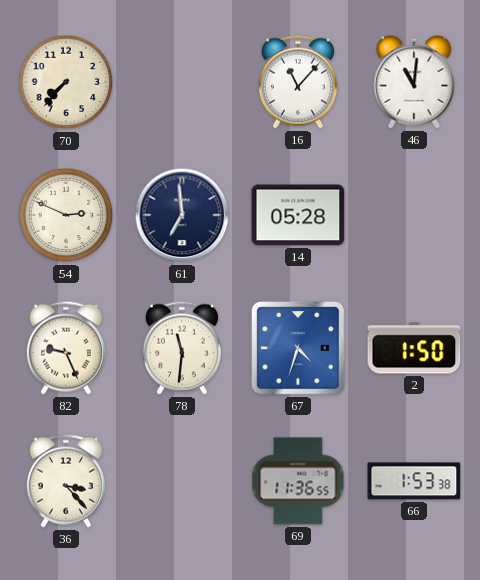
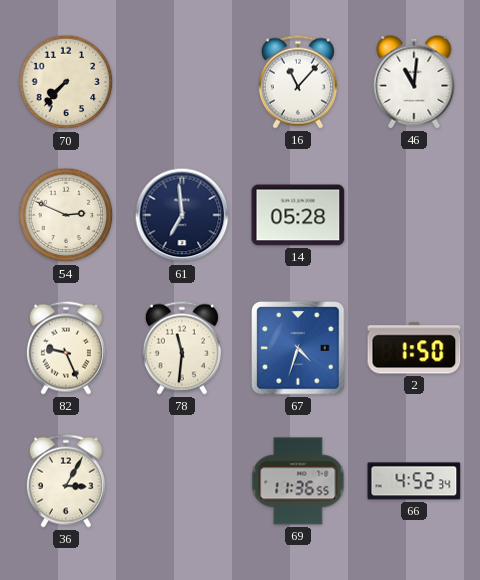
36: 3:23 -> 3:05 (66, 481)
66: 1:53 -> 4:52 (414, 481)
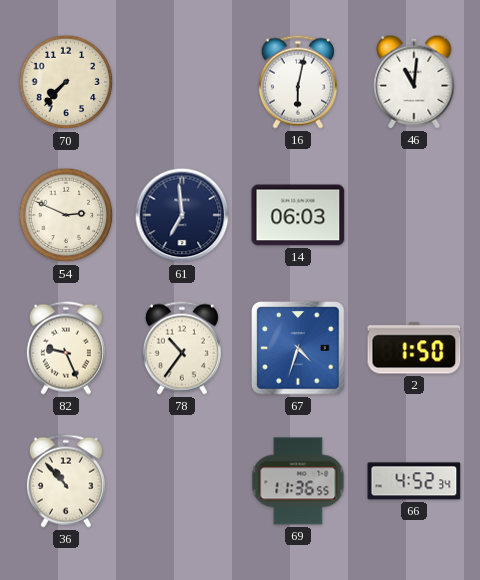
16: 11:07 -> 6:02 (298, 82)
14: 05:28 -> 06:03 (298, 215)
78: 11:31 -> 10:36 (182, 348)
36: 3:05 -> 10:53 (66, 481)
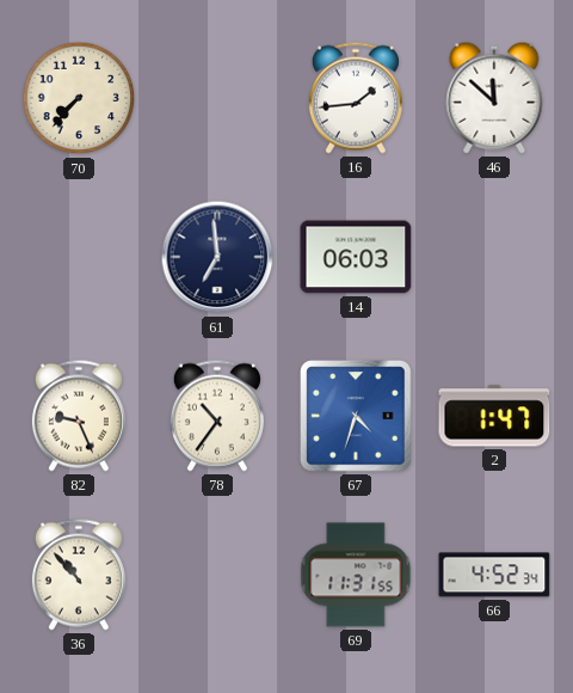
16: 6:02 -> 1:44 (356, 98)
46: 11:01 -> 11:52 (494, 98)
54: 2:49 -> none (66, 215)
2: 1:50 -> 1:47 (494, 416)
69: 11:36 -> 11:31 (356, 575)
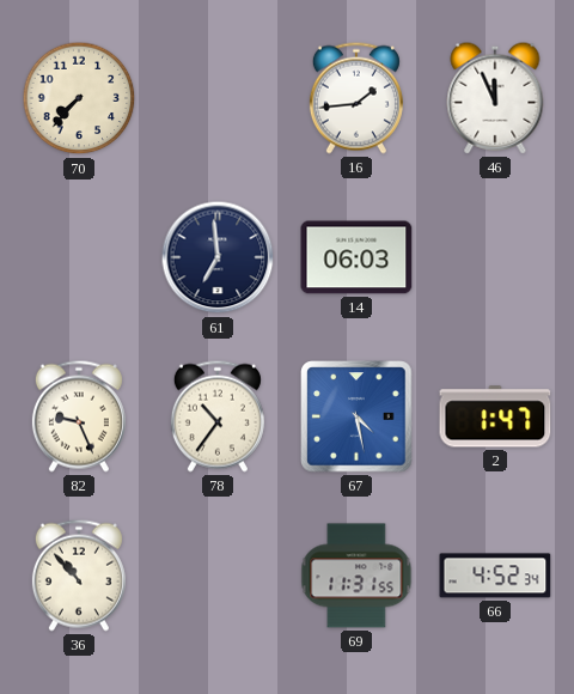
46: 11:52 -> 11:56 (495, 98)
67: 4:33 -> 4:28 (356, 416)
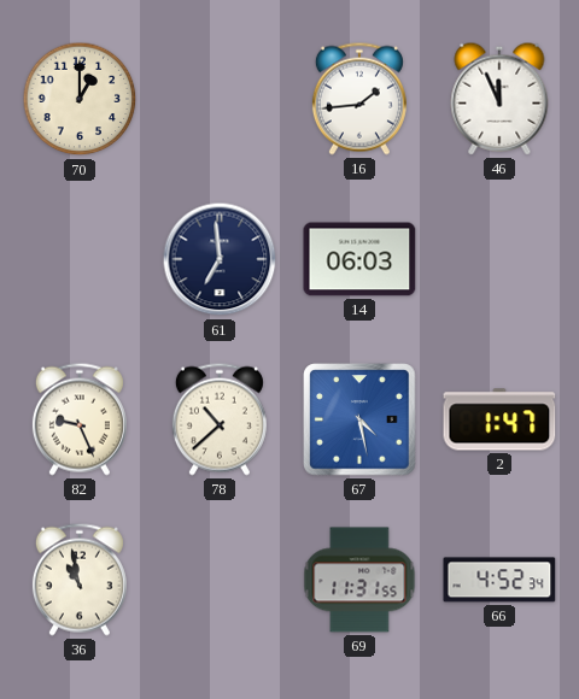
70: 7:37 -> 1:00 (80, 99)
78: 10:36 -> 10:38 (220, 419)
36: 10:53 -> 10:58 (80, 580)
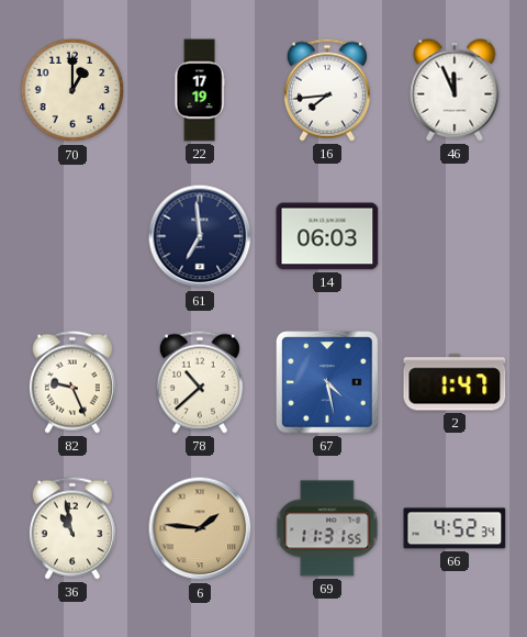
22: none -> 17:19 (200, 90)
16: 1:44 -> 7:44 (327, 90)
6: none -> 1:46 (200, 528)
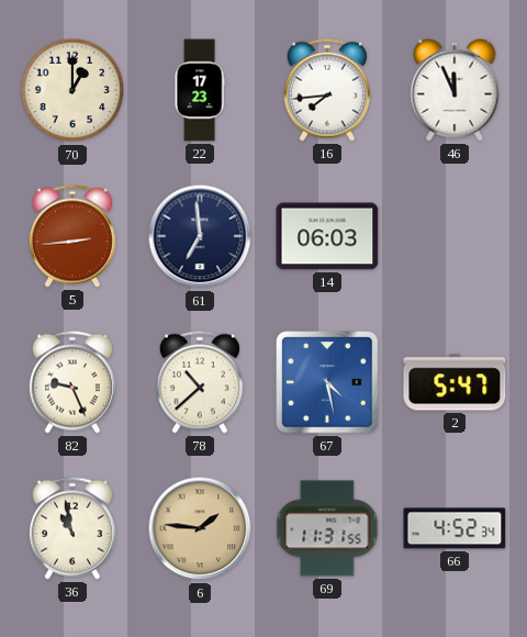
22: 17:19 -> 17:23 (200, 90)
5: none -> 2:44 (72, 236)
2: 1:47 -> 5:47 (455, 382)
